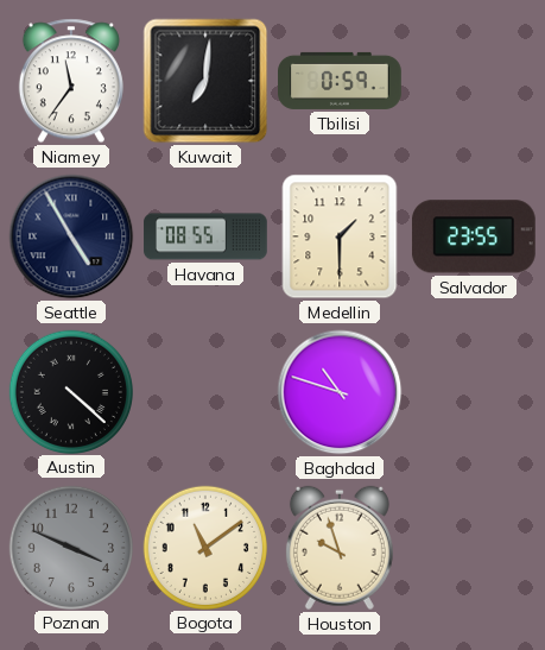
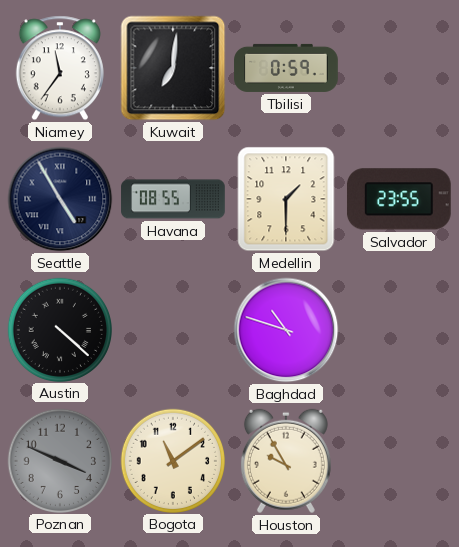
Houston: 9:57 -> 9:55 (286, 461)
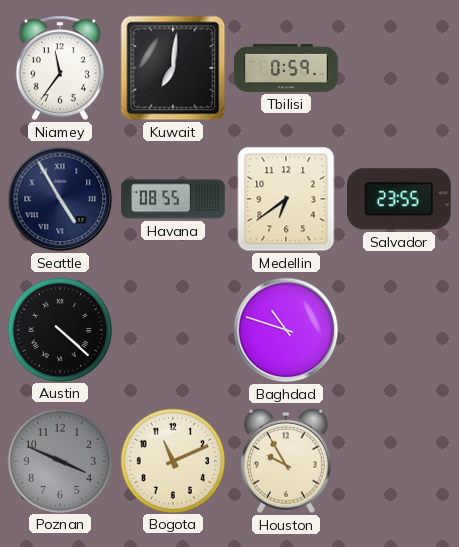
Medellin: 1:30 -> 6:39 (286, 199)
Bogota: 11:09 -> 11:11 (172, 460)
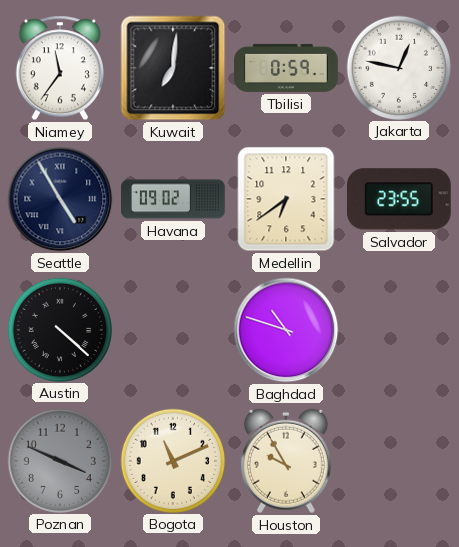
Jakarta: none -> 12:47 (398, 67)
Havana: 08:55 -> 09:02 (173, 199)
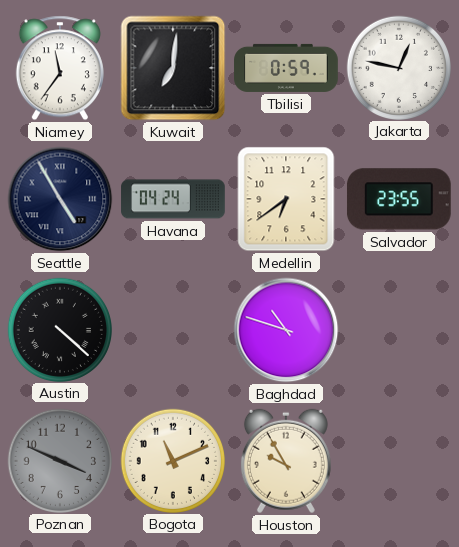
Havana: 09:02 -> 04:24 (173, 199)
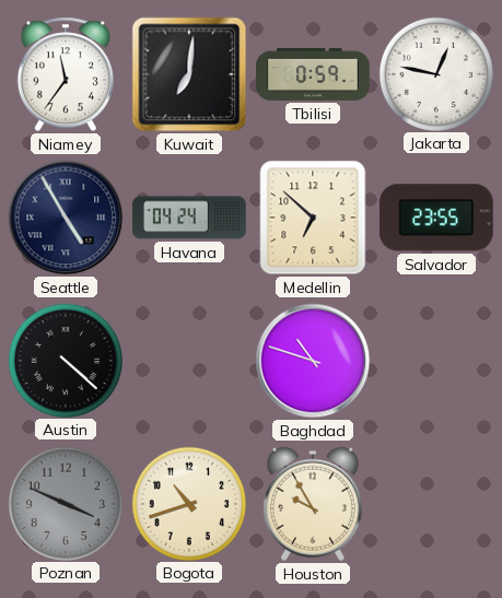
Medellin: 6:39 -> 6:52 (313, 218)
Bogota: 11:11 -> 10:42 (188, 503)
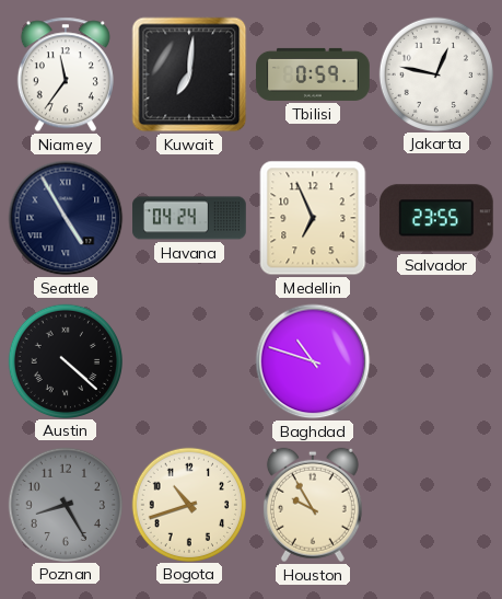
Medellin: 6:52 -> 6:56 (313, 218)
Poznan: 3:49 -> 8:25 (65, 504)
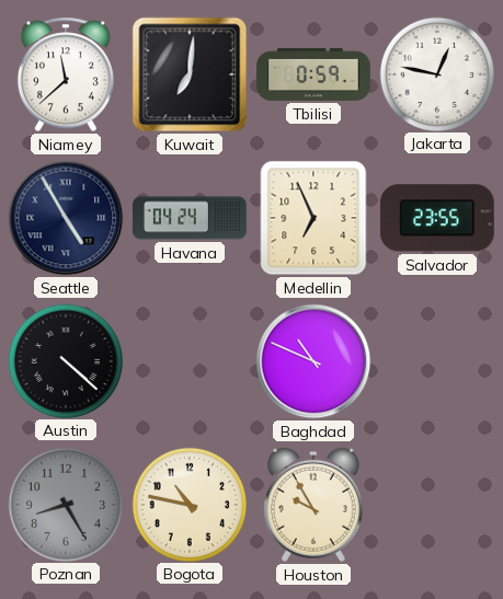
Niamey: 11:36 -> 11:38 (66, 74)
Baghdad: 10:48 -> 10:49 (313, 361)
Bogota: 10:42 -> 10:47 (188, 504)
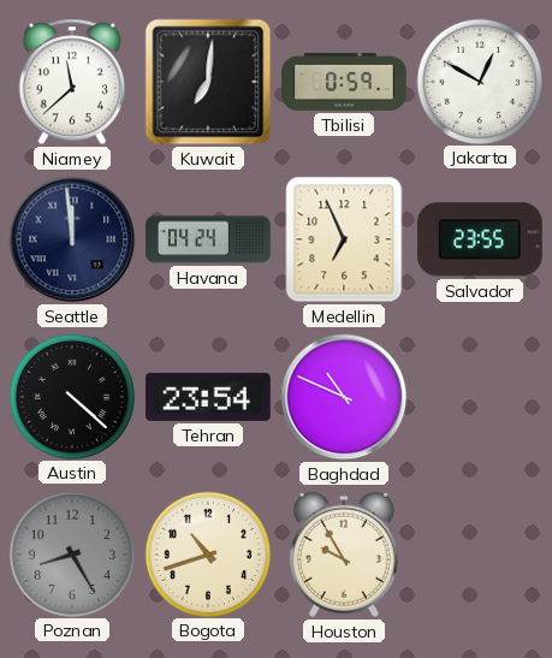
Jakarta: 12:47 -> 12:50 (479, 81)
Seattle: 4:55 -> 11:59 (72, 239)
Tehran: none -> 23:54 (209, 397)
Bogota: 10:47 -> 10:42 (207, 553)
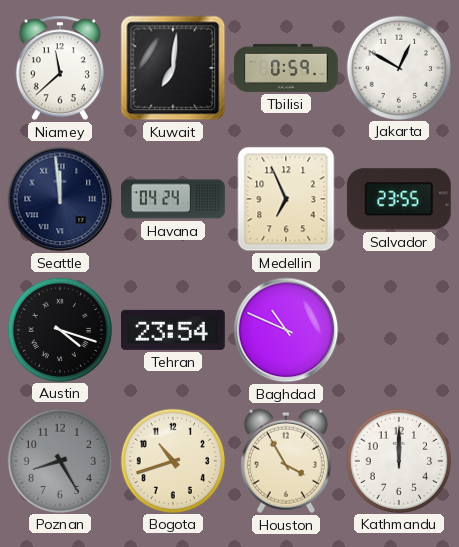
Austin: 4:22 -> 4:18 (59, 329)
Houston: 9:55 -> 3:55 (286, 461)
Kathmandu: none -> 12:00 (398, 460)
